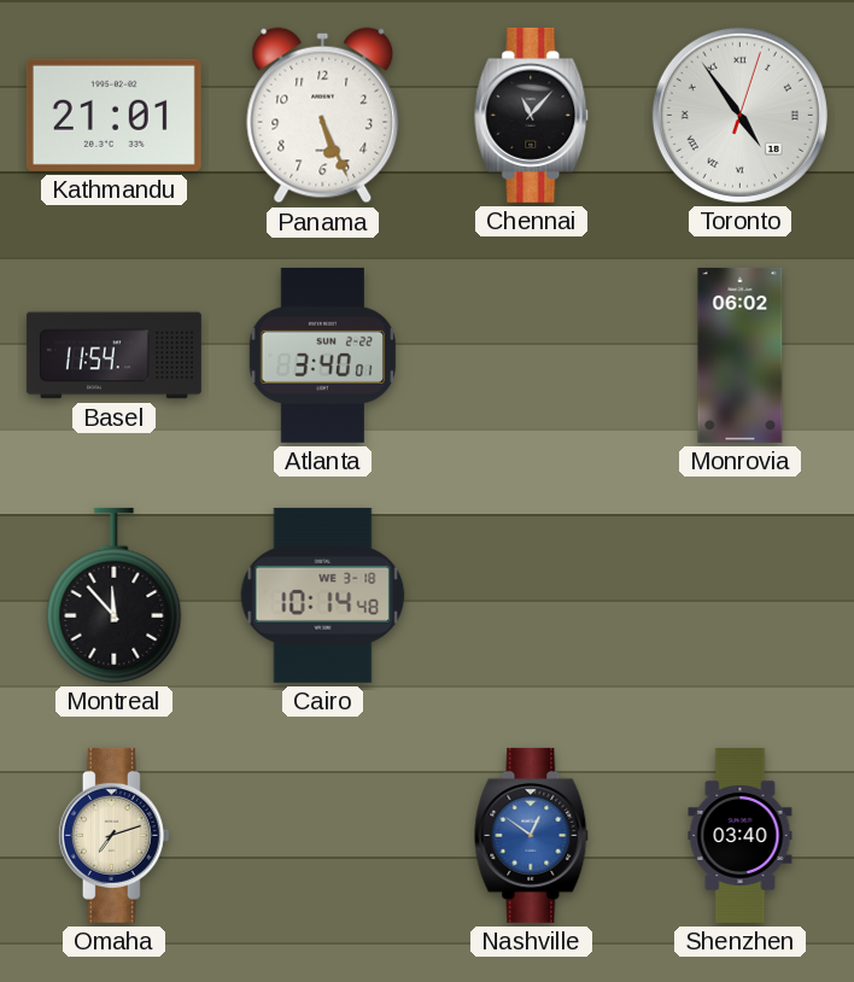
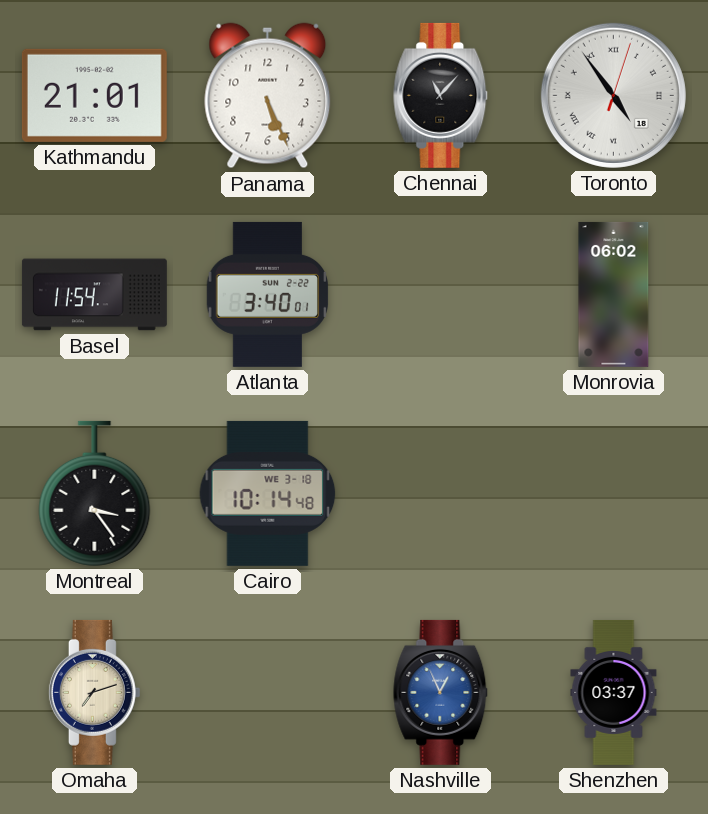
Montreal: 11:53 -> 3:24 (95, 493)
Nashville: 12:51 -> 12:56 (441, 692)
Shenzhen: 03:40 -> 03:37 (614, 692)
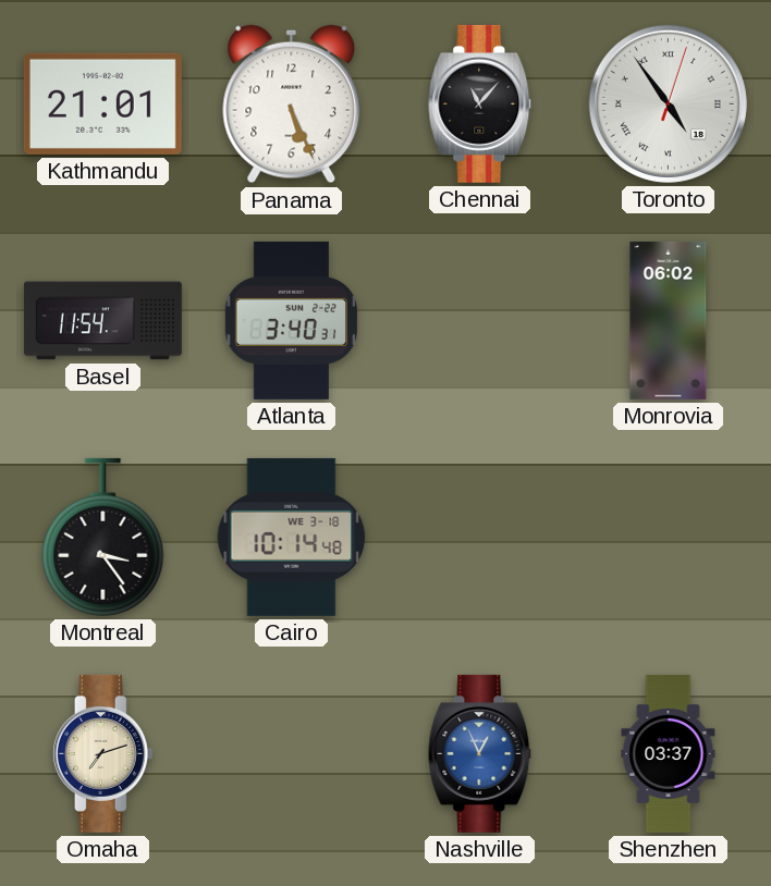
Atlanta: 3:40:01 -> 3:40:31 (291, 320)
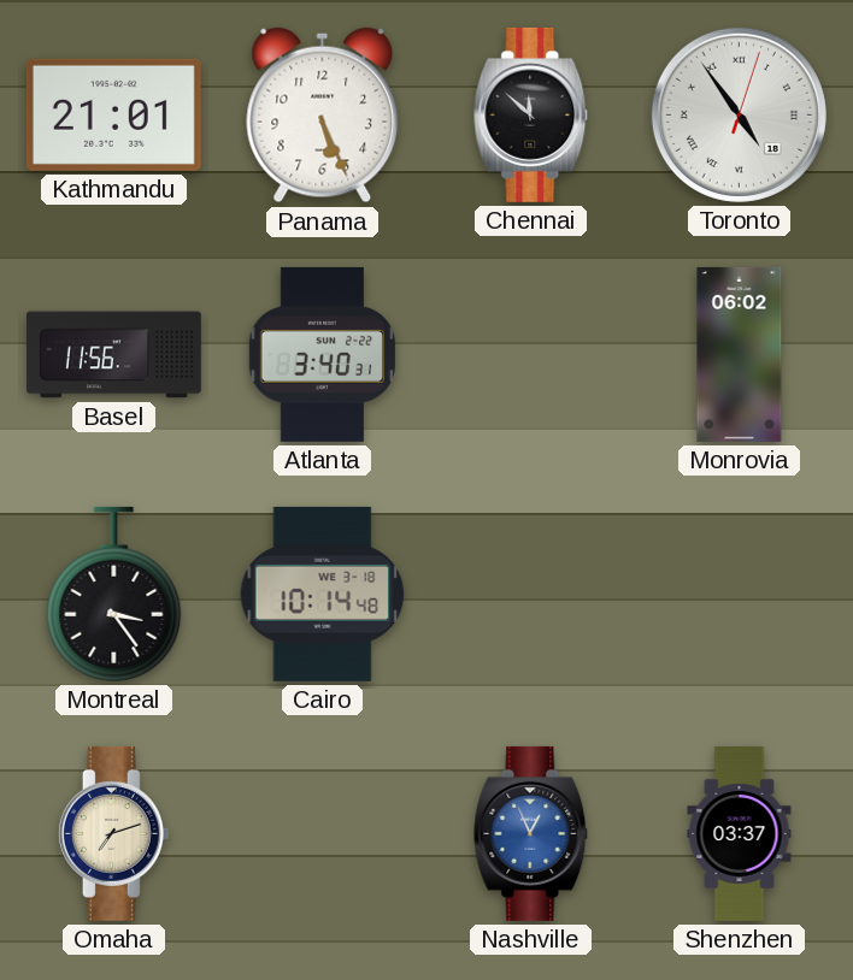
Chennai: 11:07 -> 11:52 (531, 114)
Basel: 11:54 -> 11:56 (113, 355)
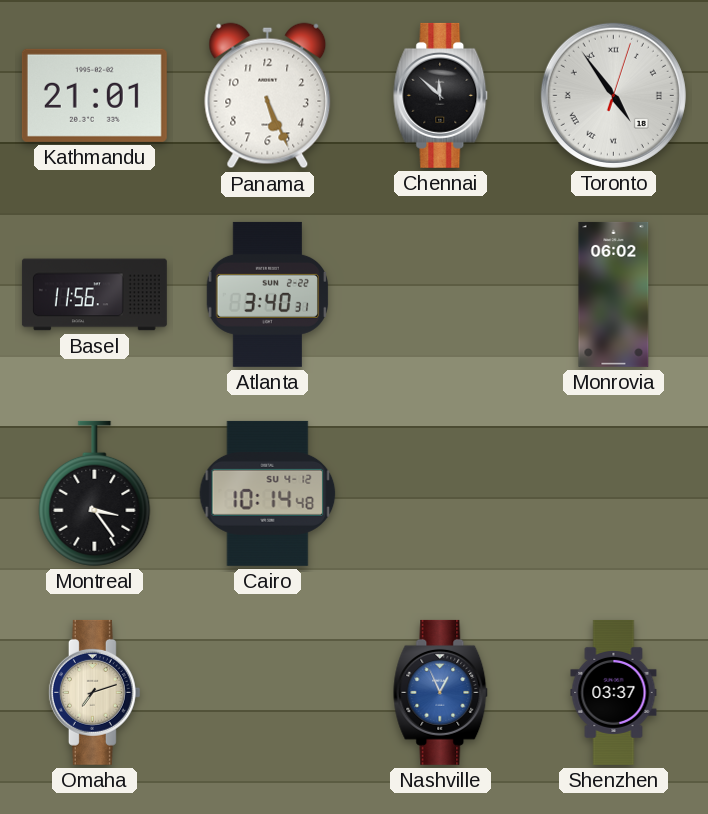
Cairo date: WE 3-18 -> SU 4-12 (268, 493)
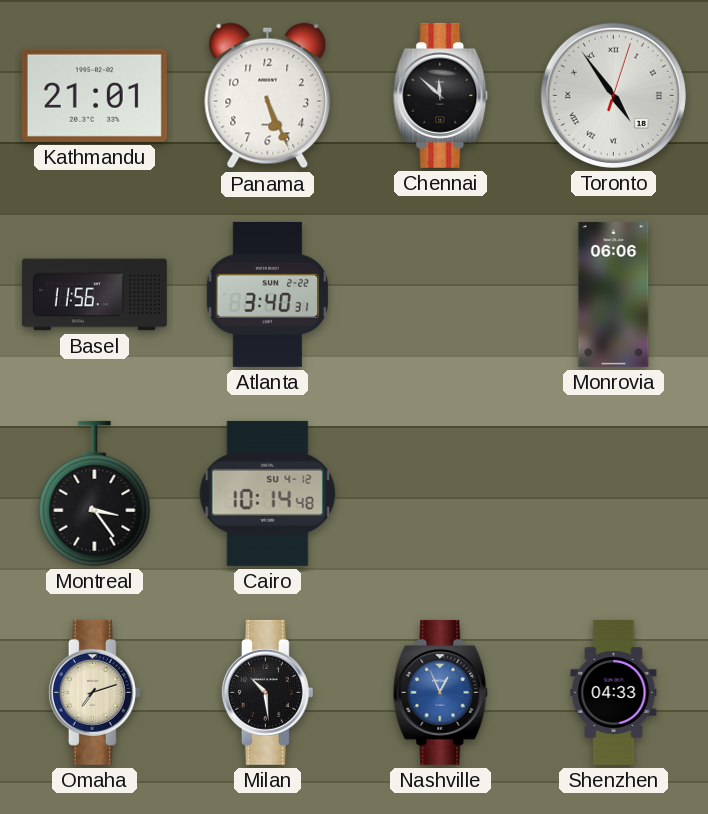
Monrovia: 06:02 -> 06:06 (614, 294)
Milan: none -> 10:29 (267, 692)
Shenzhen: 03:37 -> 04:33 (614, 692)
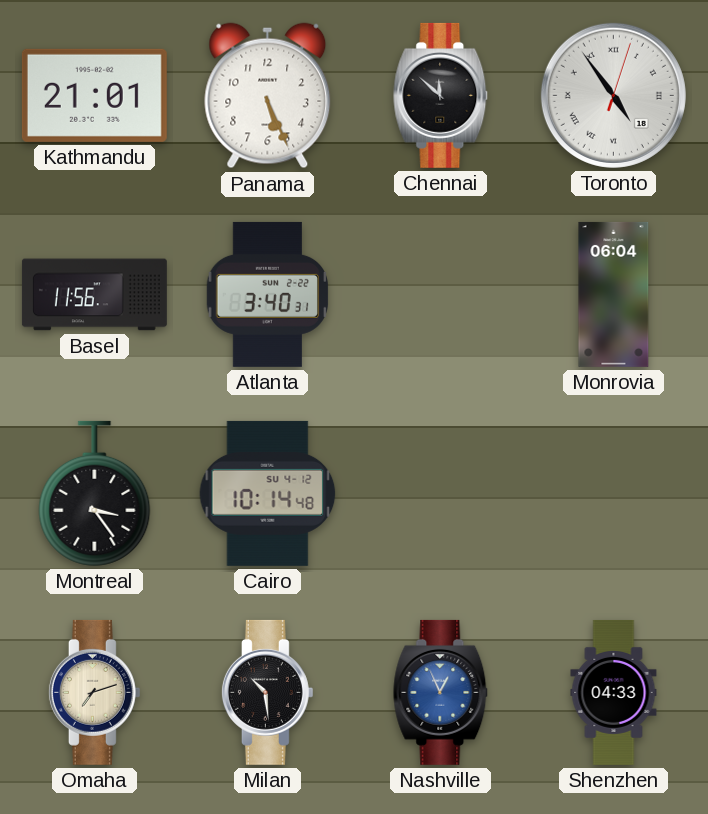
Monrovia: 06:06 -> 06:04 (614, 294)
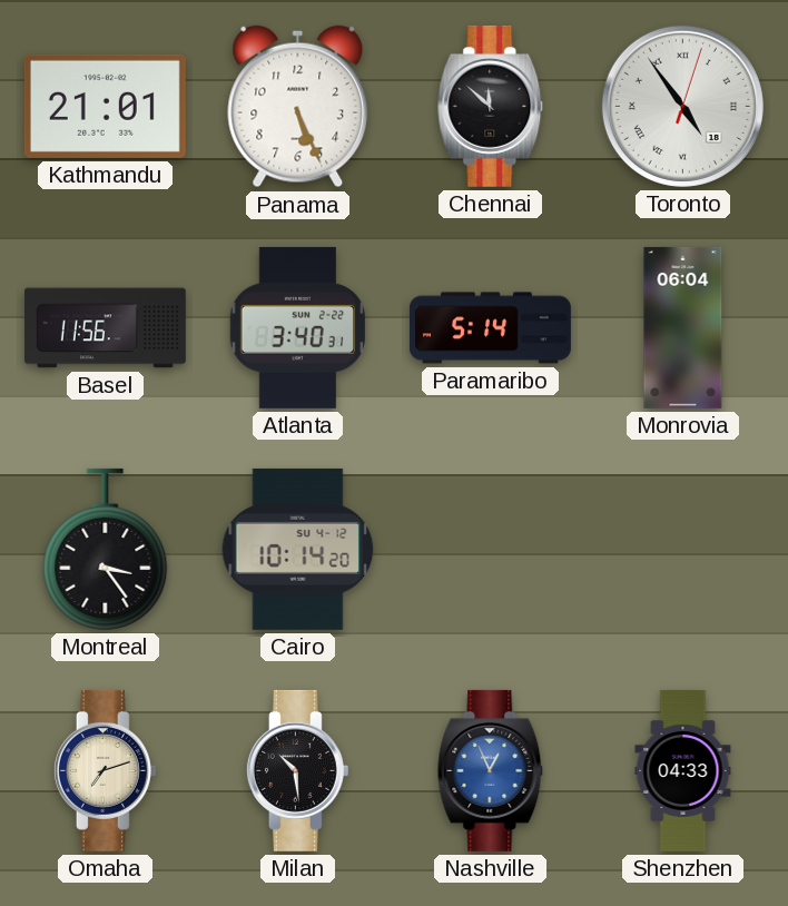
Paramaribo: none -> 5:14 (490, 328)
Cairo: 10:14:48 -> 10:14:20 (298, 549)
